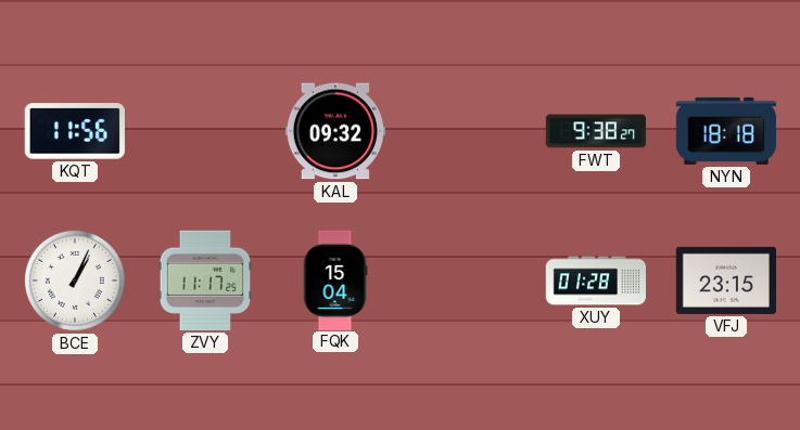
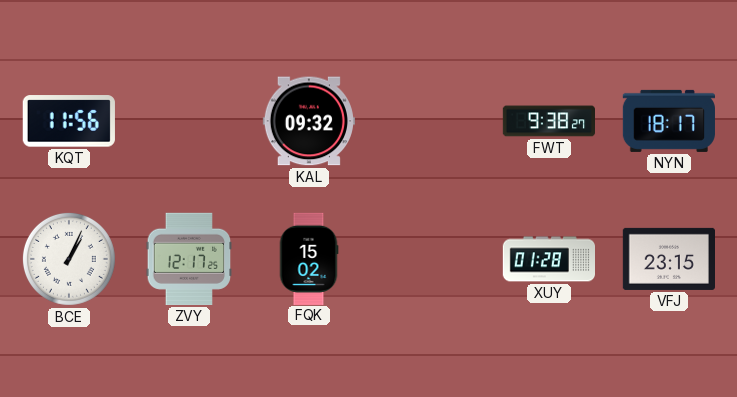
NYN: 18:18 -> 18:17 (669, 121)
ZVY: 11:17 -> 12:17 (189, 259)
FQK: 15:04 -> 15:02 (309, 258)
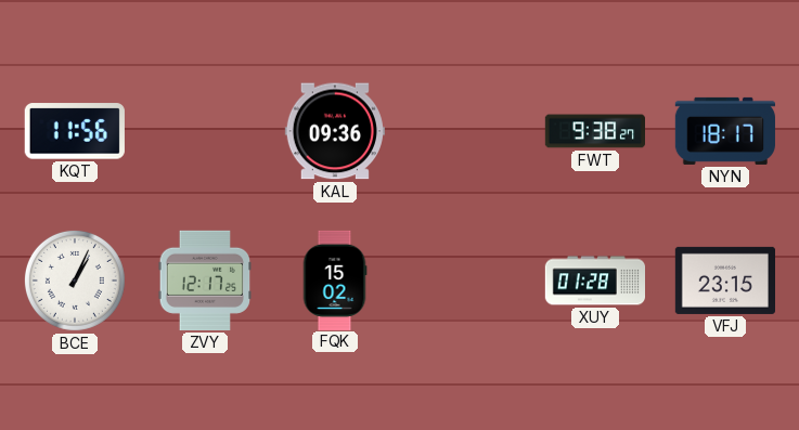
KAL: 09:32 -> 09:36 (335, 131)
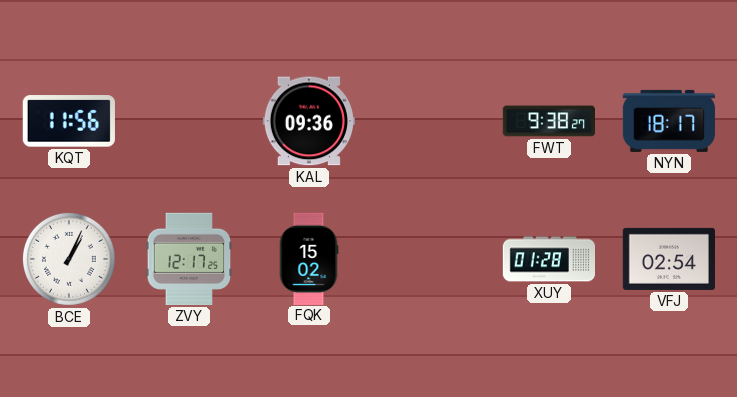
VFJ: 23:15 -> 02:54 (668, 259)
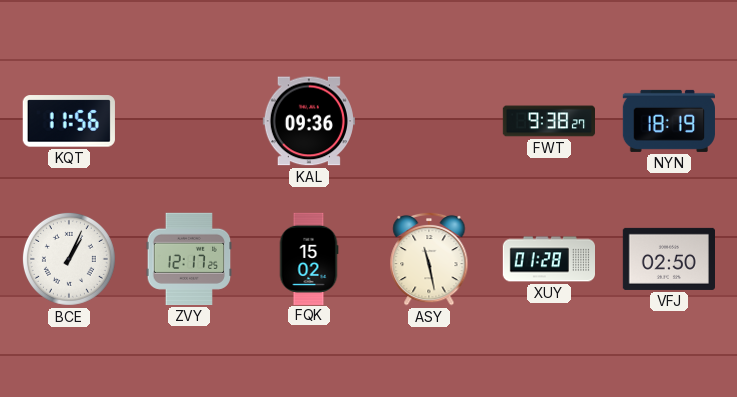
NYN: 18:17 -> 18:19 (669, 121)
ASY: none -> 11:28 (429, 259)
VFJ: 02:54 -> 02:50 (668, 259)
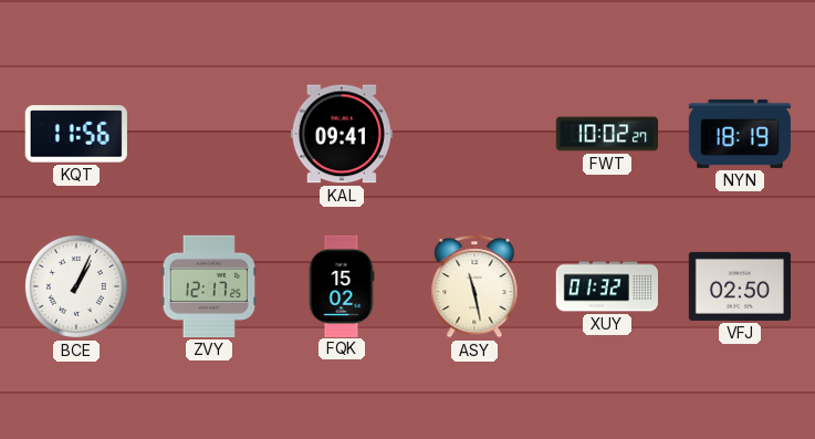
KAL: 09:36 -> 09:41 (342, 134)
FWT: 9:38 -> 10:02 (606, 134)
XUY: 01:28 -> 01:32 (606, 286)
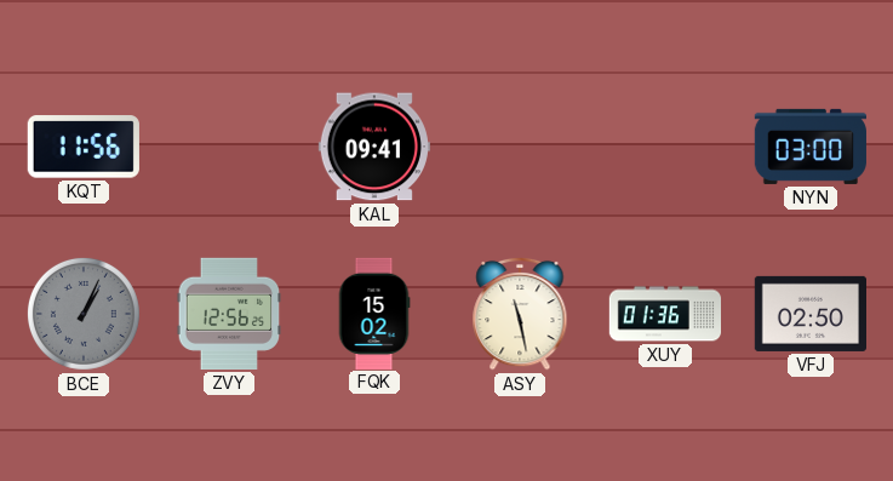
FWT: 10:02 -> none (606, 134)
NYN: 18:19 -> 03:00 (811, 147)
BCE dial: white -> grey (84, 314)
ZVY: 12:17 -> 12:56 (229, 314)
XUY: 01:32 -> 01:36 (664, 314)
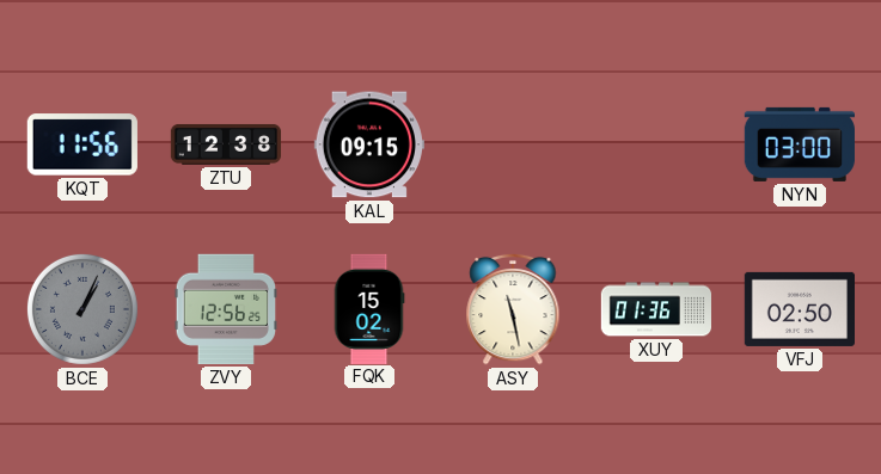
ZTU: none -> 12:38 (226, 144)
KAL: 09:41 -> 09:15 (369, 144)
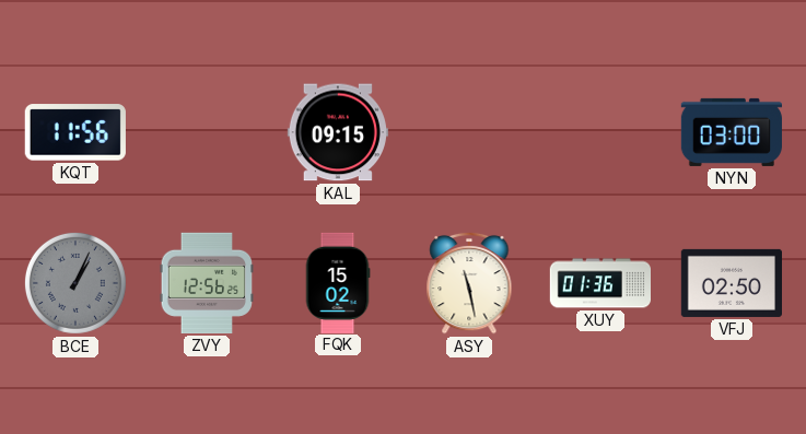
ZTU: 12:38 -> none (226, 144)
